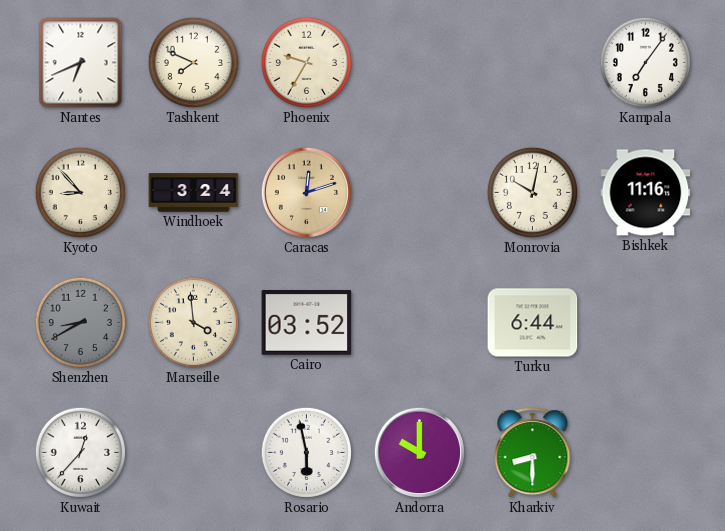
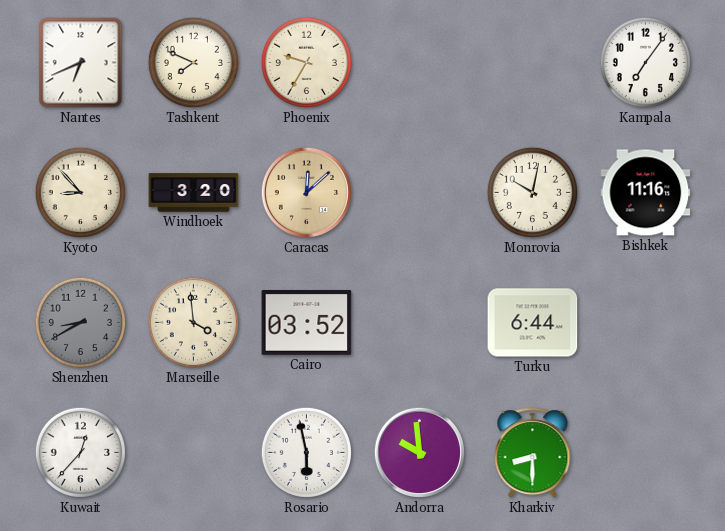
Windhoek: 3:24 -> 3:20 (194, 193)
Caracas: 12:12 -> 12:08 (306, 192)
Andorra: 10:00 -> 9:59 (419, 452)
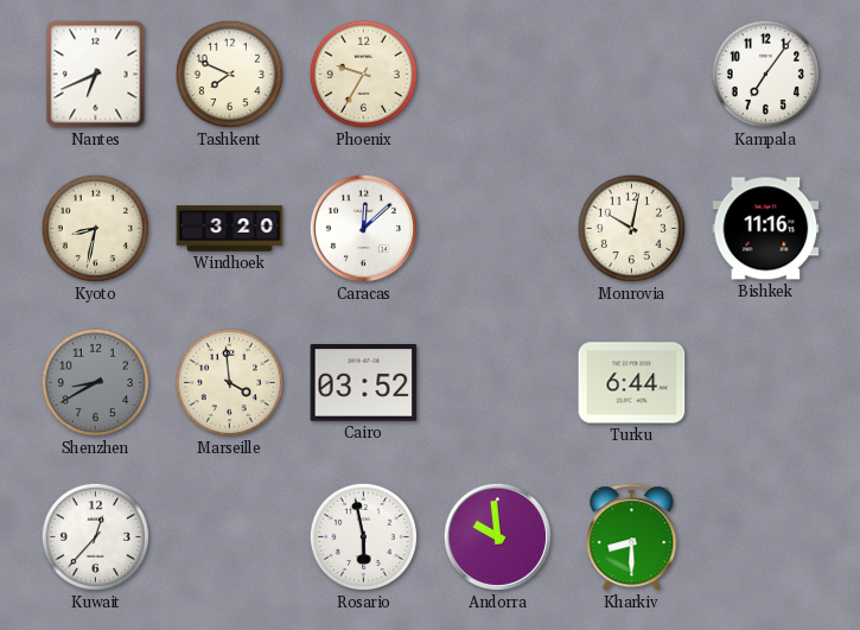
Kyoto: 8:53 -> 8:32 (95, 228)
Caracas dial: champagne -> white (363, 228)
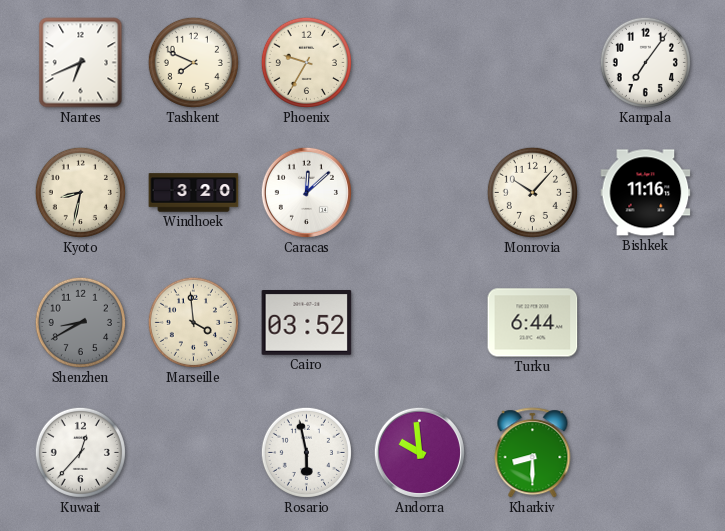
Monrovia: 10:02 -> 10:07 (532, 192)
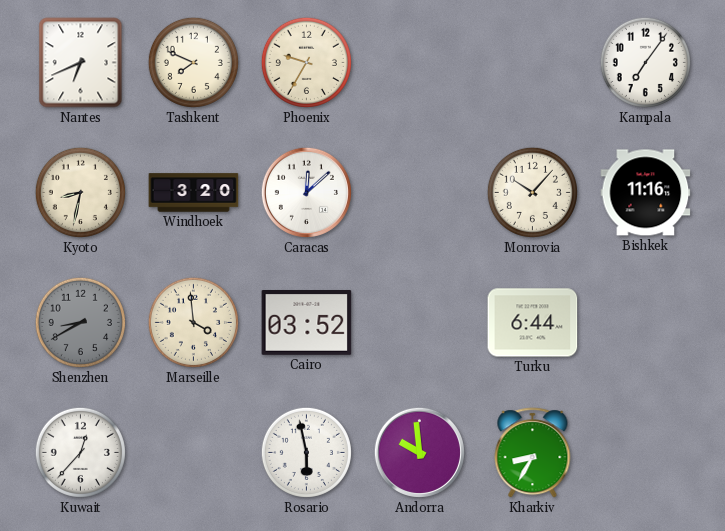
Kharkiv: 8:30 -> 8:35 (533, 453)
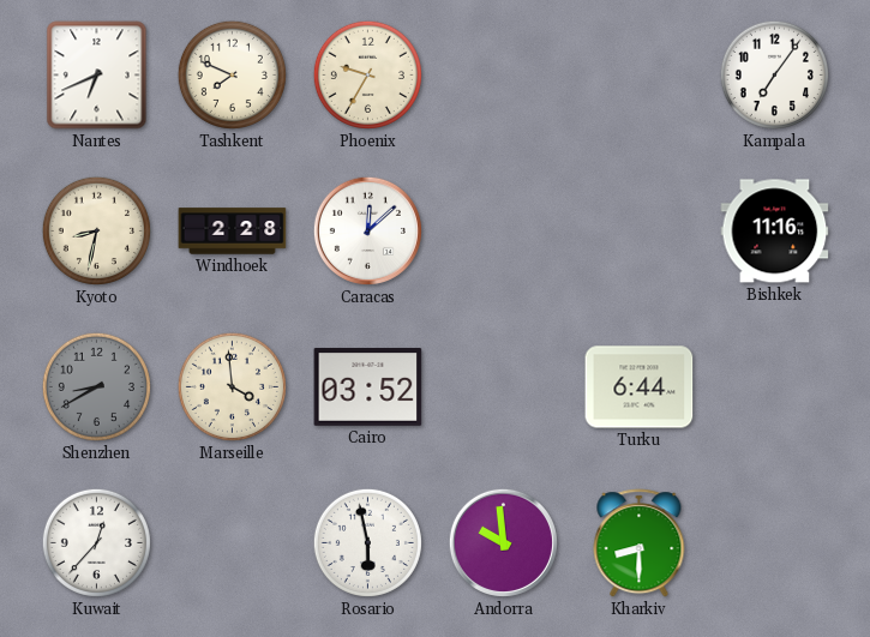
Windhoek: 3:20 -> 2:28 (233, 232)
Monrovia: 10:07 -> none (532, 192)
Kharkiv: 8:35 -> 8:30 (640, 543)
